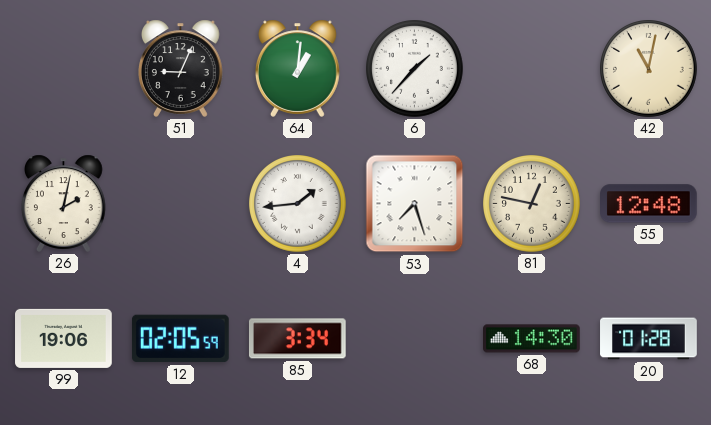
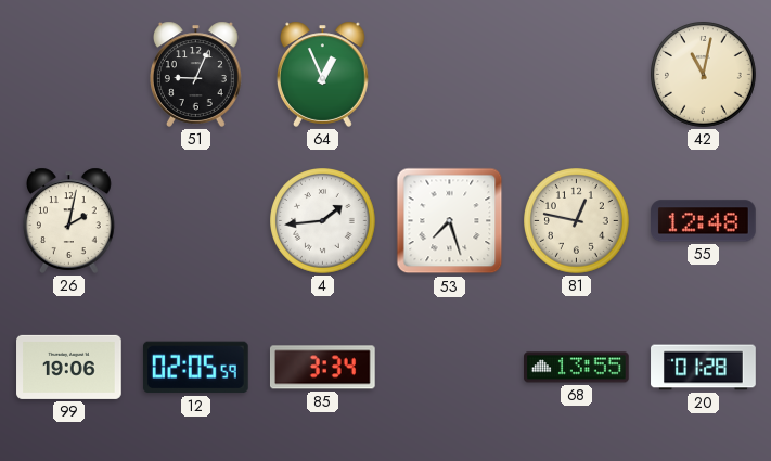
64: 1:01 -> 12:56 (322, 74)
6: 1:37 -> none (415, 69)
68: 14:30 -> 13:55 (577, 368)
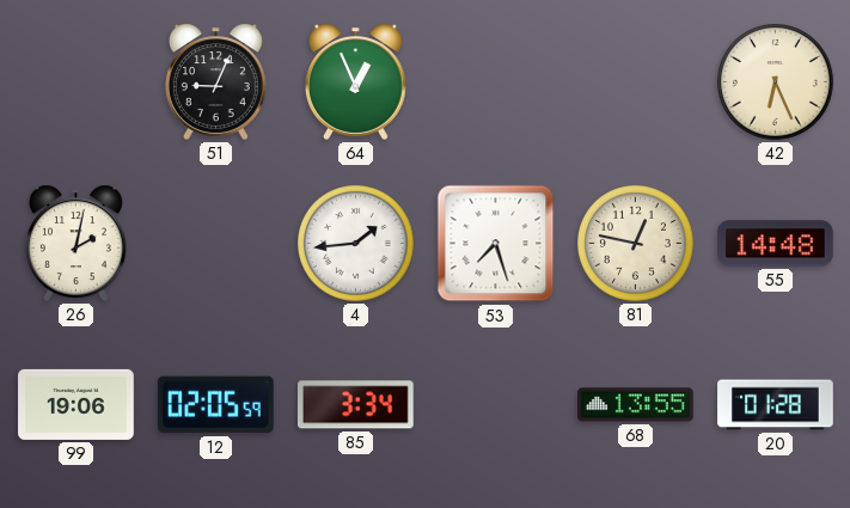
42: 11:02 -> 6:26 (776, 82)
55: 12:48 -> 14:48 (776, 244)
